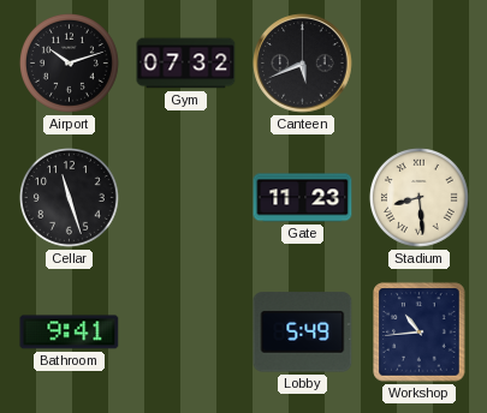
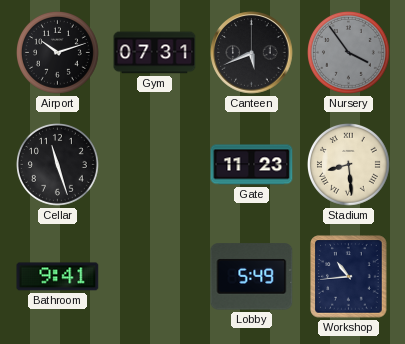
Gym: 07:32 -> 07:31 (155, 53)
Nursery: none -> 3:54 (349, 53)
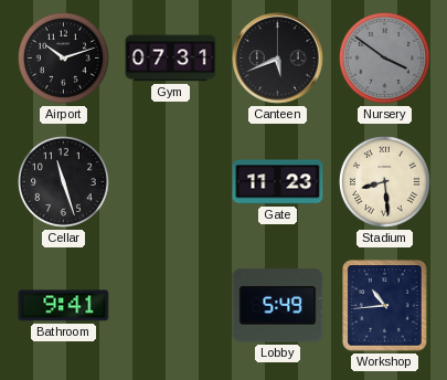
Nursery: 3:54 -> 3:51 (385, 59)
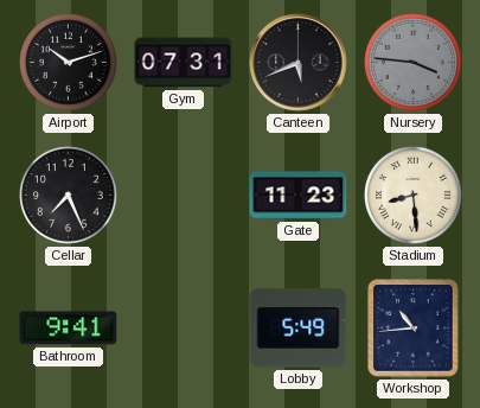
Nursery: 3:51 -> 3:46 (414, 63)
Cellar: 11:27 -> 7:26 (69, 196)
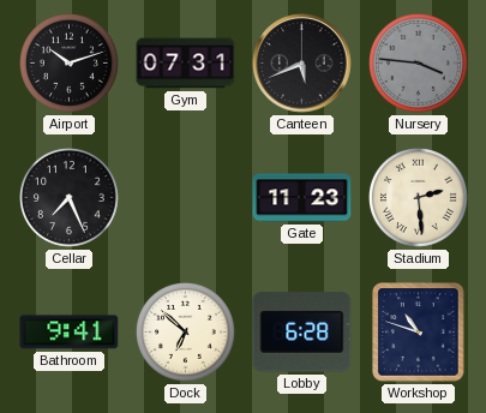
Stadium: 8:29 -> 2:29 (419, 198)
Dock: none -> 6:52 (186, 333)
Lobby: 5:49 -> 6:28 (302, 333)
Workshop: 10:44 -> 10:48 (419, 333)
